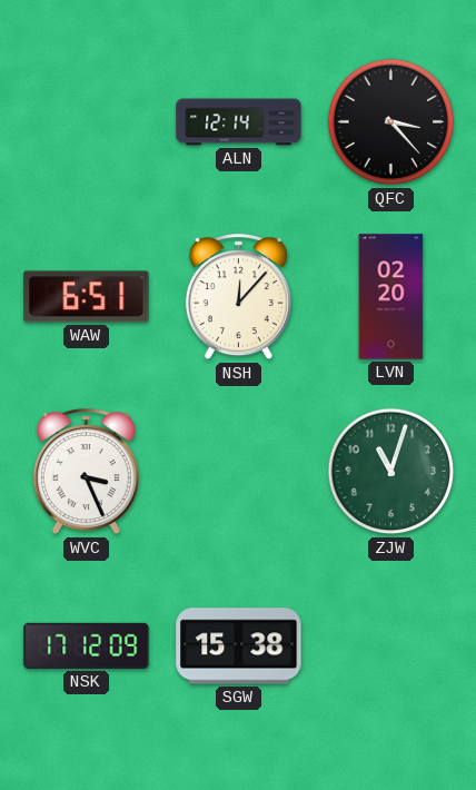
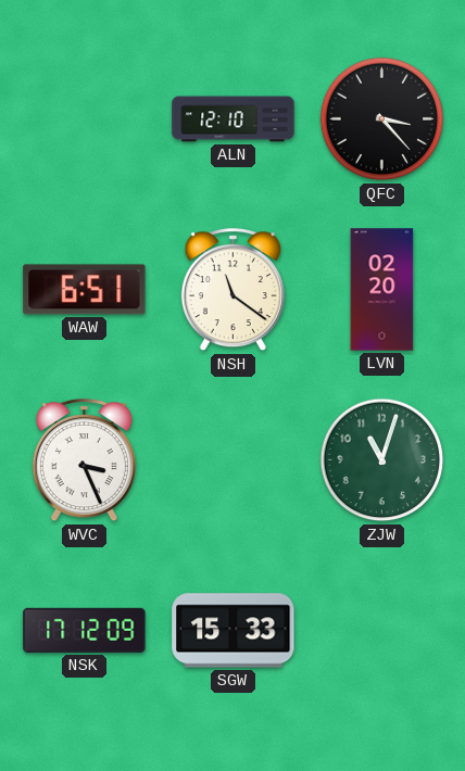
ALN: 12:14 -> 12:10 (234, 119)
NSH: 12:07 -> 11:21 (232, 291)
SGW: 15:38 -> 15:33 (234, 631)
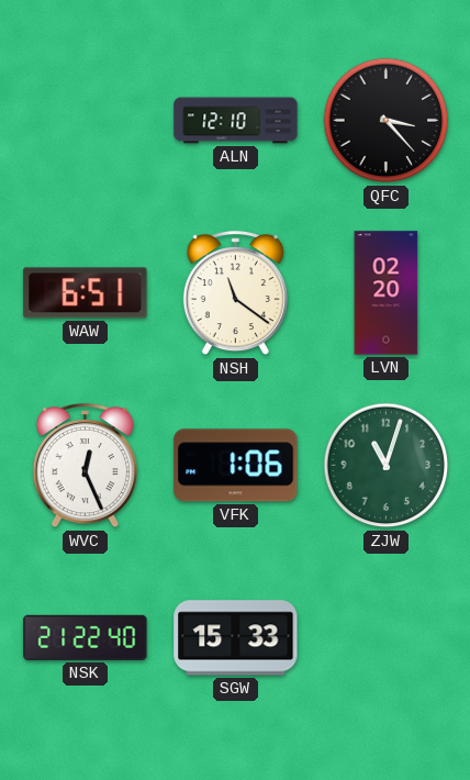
WVC: 3:26 -> 12:26 (85, 467)
VFK: none -> 1:06 (236, 466)
NSK: 17:12 -> 21:22 (86, 637)
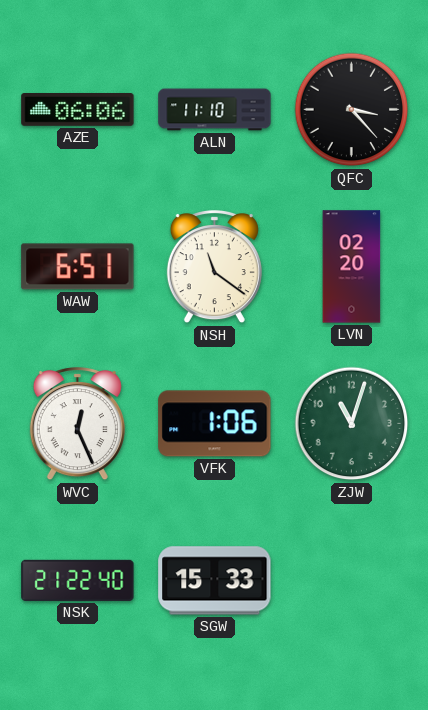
AZE: none -> 06:06 (78, 110)
ALN: 12:10 -> 11:10 (215, 110)
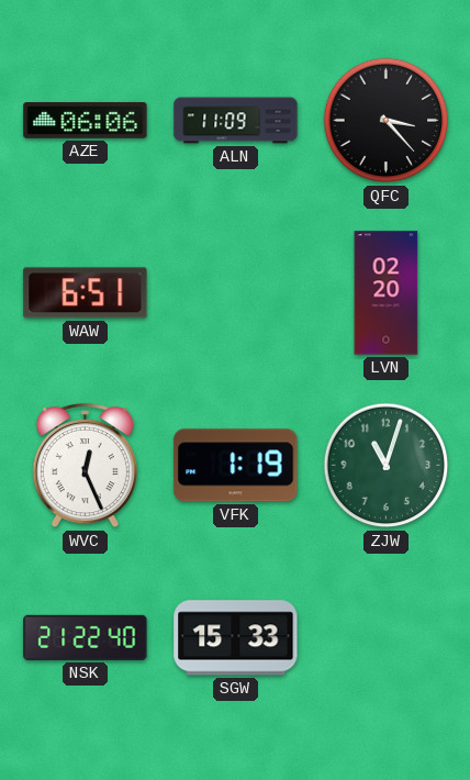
ALN: 11:10 -> 11:09 (236, 121)
NSH: 11:21 -> none (214, 268)
VFK: 1:06 -> 1:19 (236, 466)
